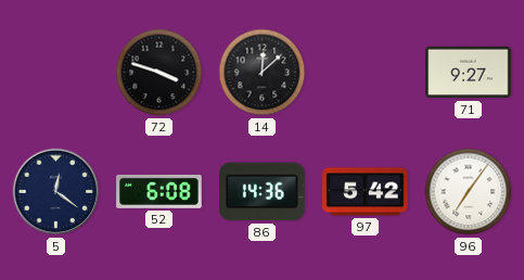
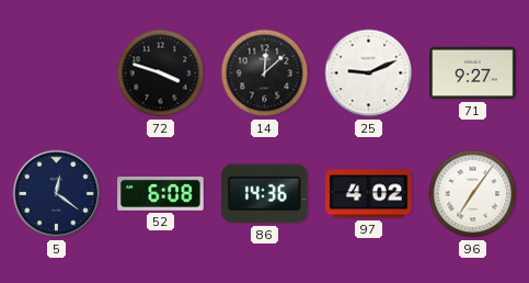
25: none -> 9:11 (369, 73)
97: 5:42 -> 4:02 (369, 194)
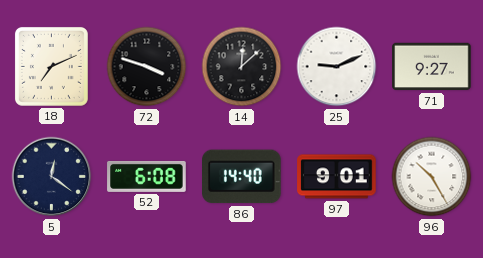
18: none -> 7:11 (51, 66)
86: 14:36 -> 14:40 (242, 177)
97: 4:02 -> 9:01 (337, 177)
96: 7:06 -> 10:25 (432, 177)
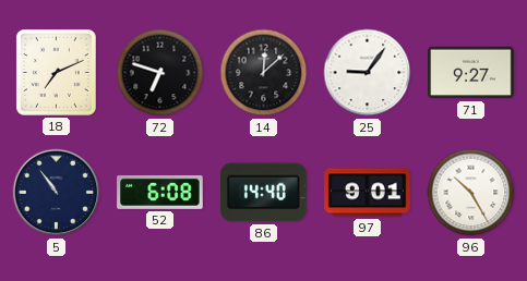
72: 3:48 -> 6:48 (160, 73)
25: 9:11 -> 9:06 (368, 73)
5: 12:21 -> 10:54 (57, 193)
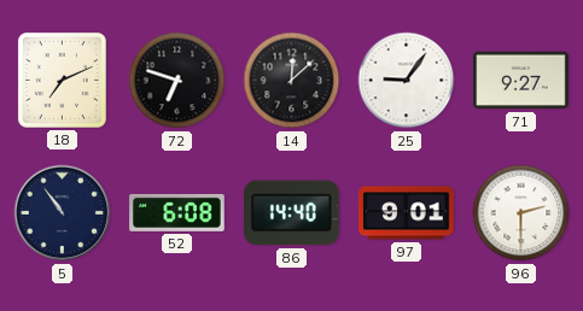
96: 10:25 -> 2:30 (521, 213)
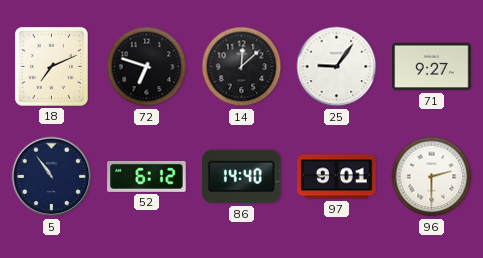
52: 6:08 -> 6:12 (147, 176)
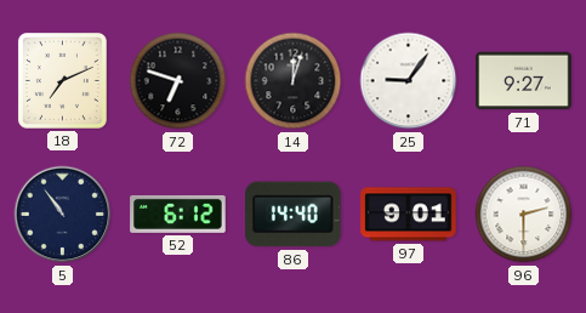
14: 12:08 -> 12:03 (294, 81)
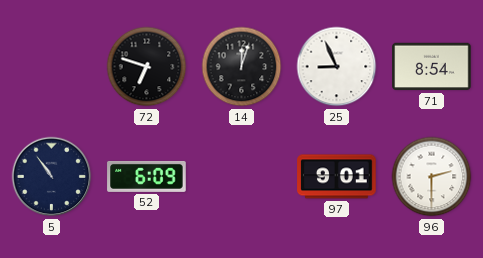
18: 7:11 -> none (62, 80)
25: 9:06 -> 8:56 (337, 67)
71: 9:27 -> 8:54 (432, 67)
52: 6:12 -> 6:09 (147, 176)
86: 14:40 -> none (294, 215)
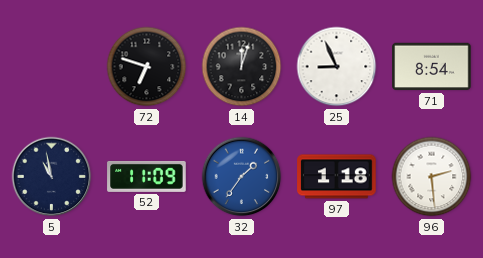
5: 10:54 -> 10:58 (52, 177)
52: 6:09 -> 11:09 (147, 176)
32: none -> 1:36 (242, 177)
97: 9:01 -> 1:18 (337, 177)
96: 2:30 -> 2:29 (432, 177)
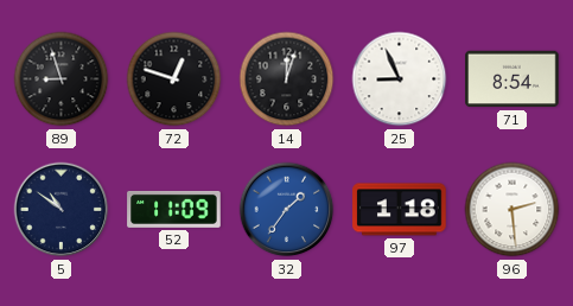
89: none -> 8:57 (62, 79)
72: 6:48 -> 12:48 (174, 79)
5: 10:58 -> 10:51 (62, 210)
